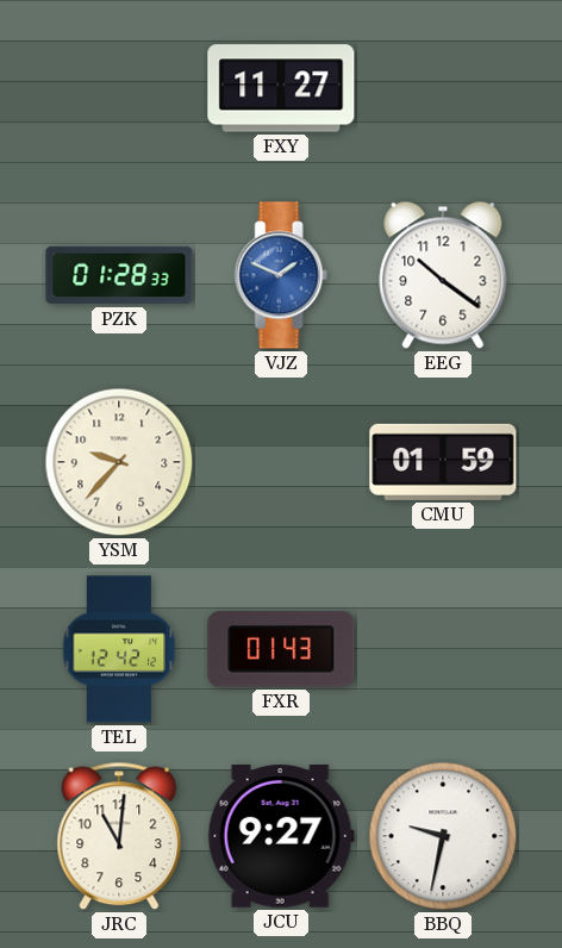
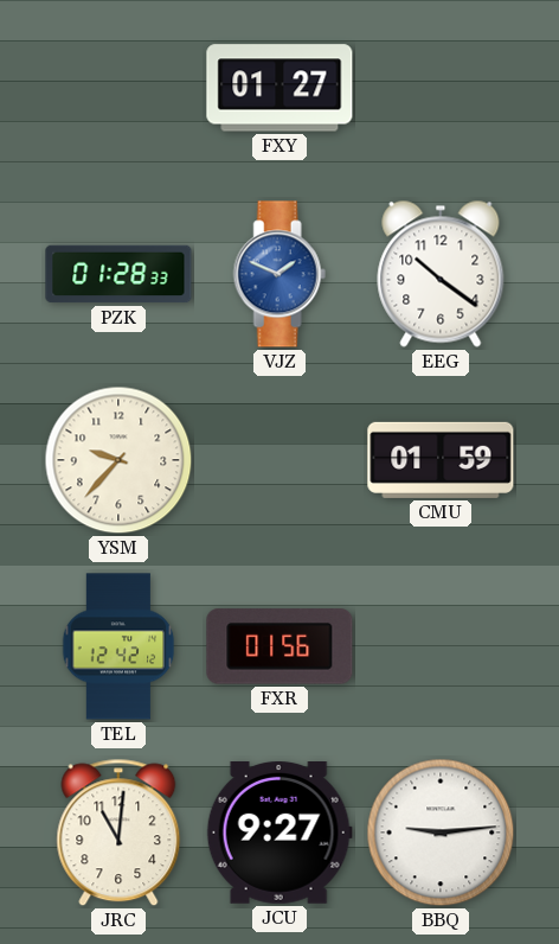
FXY: 11:27 -> 01:27 (279, 88)
FXR: 01:43 -> 01:56 (279, 646)
BBQ: 9:32 -> 9:14 (441, 833)
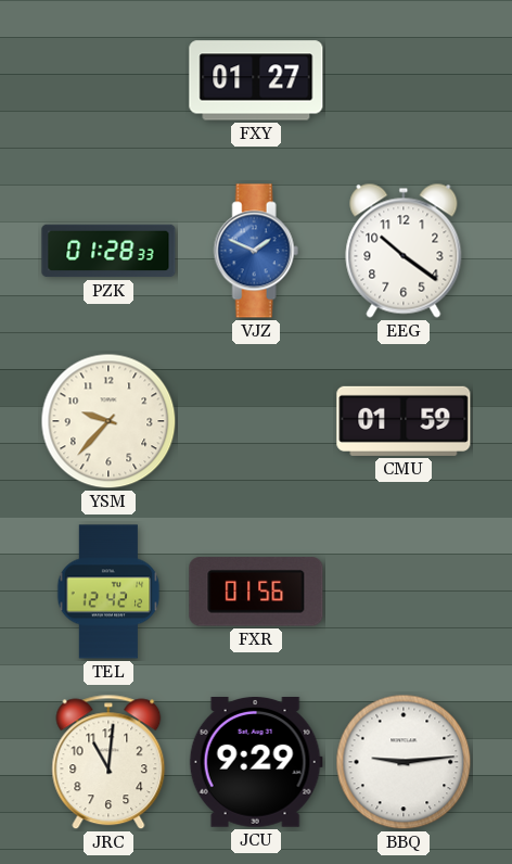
JCU: 9:27 -> 9:29 (256, 763)
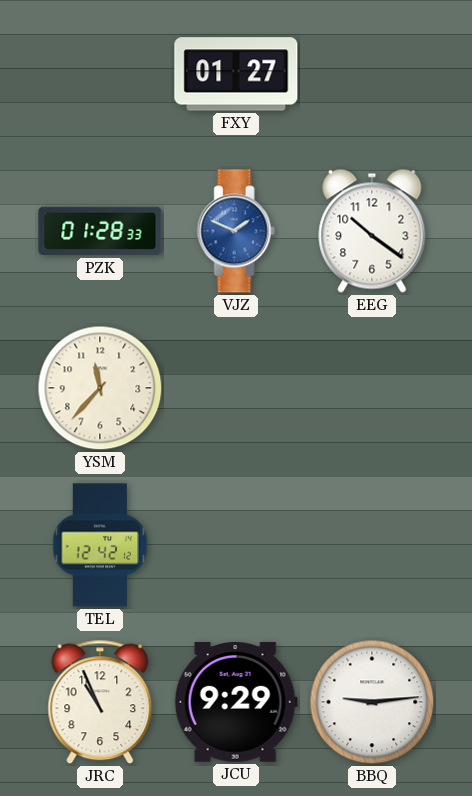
YSM: 9:37 -> 11:37 (100, 388)
CMU: 01:59 -> none (404, 421)
FXR: 01:56 -> none (256, 592)
JRC: 11:01 -> 10:56 (100, 702)
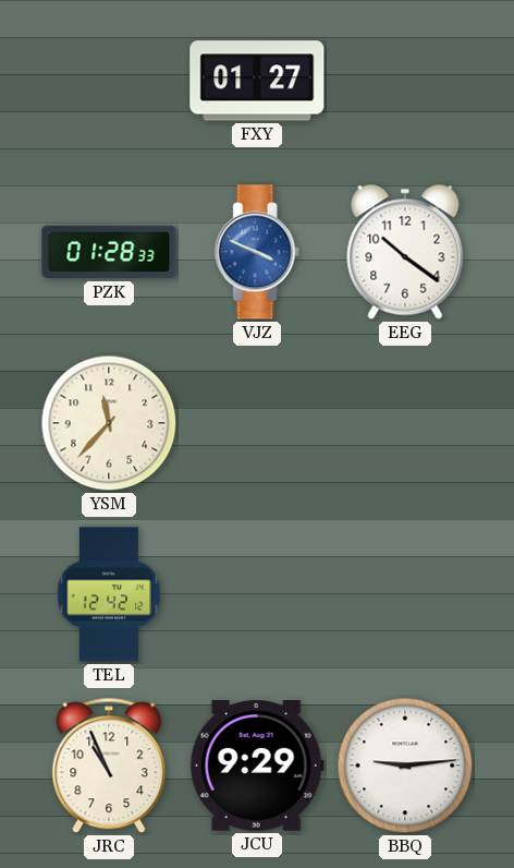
VJZ: 1:49 -> 3:49 (257, 252)
